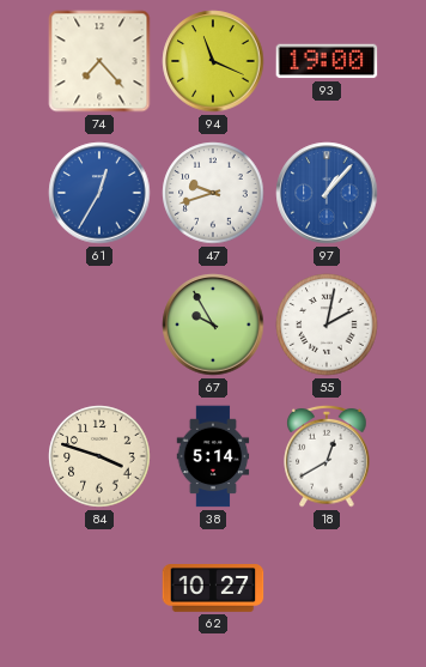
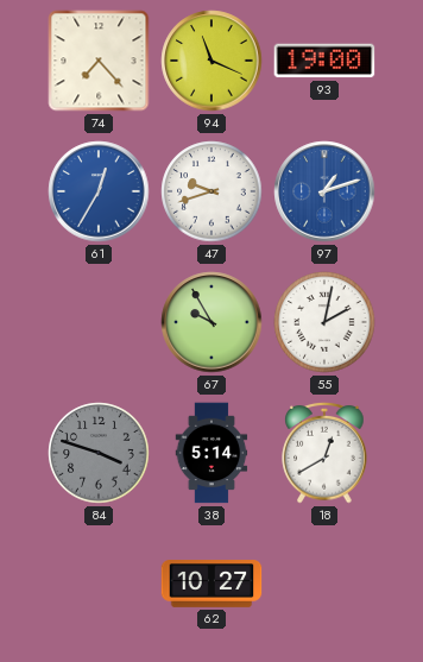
97: 1:07 -> 1:12 (324, 191)
84 dial: cream -> grey (99, 453)
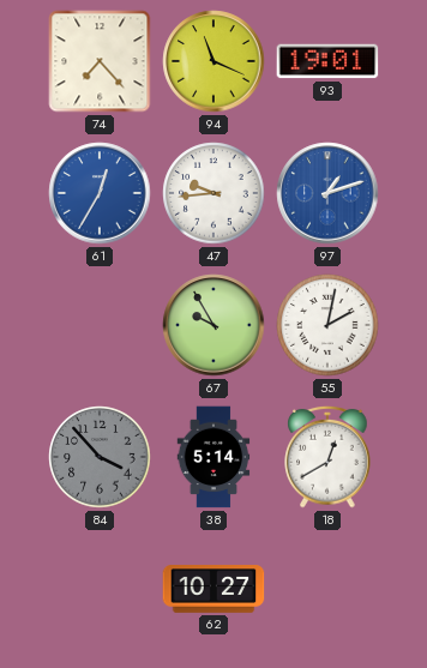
93: 19:00 -> 19:01 (327, 61)
47: 9:42 -> 9:44 (213, 193)
84: 3:48 -> 3:53 (100, 457)
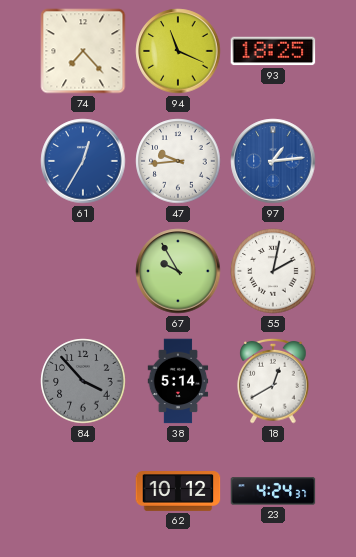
93: 19:01 -> 18:25 (273, 51)
97: 1:12 -> 1:14 (273, 161)
62: 10:27 -> 10:12 (178, 492)
23: none -> 4:24 (273, 491)
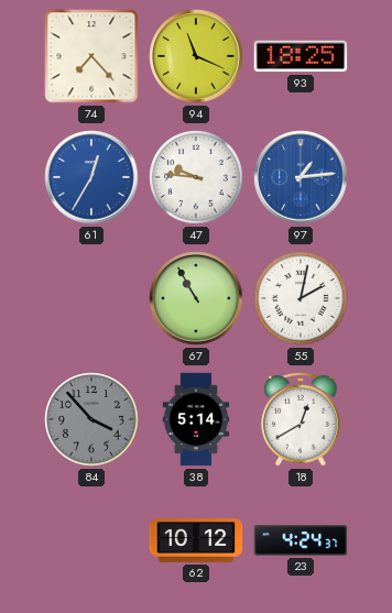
47: 9:44 -> 9:46 (196, 177)
67: 9:55 -> 10:55 (196, 298)
